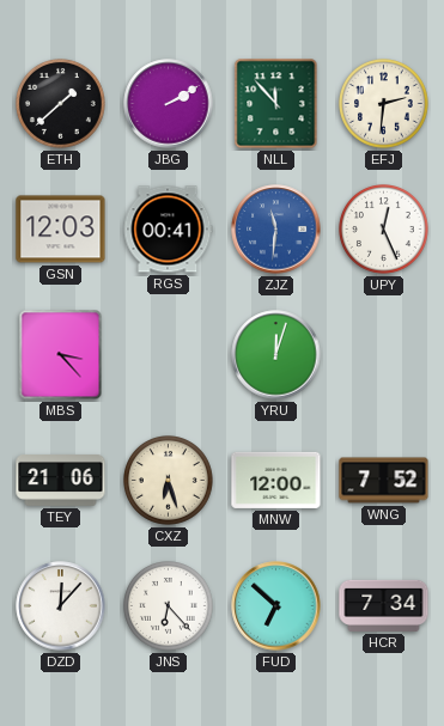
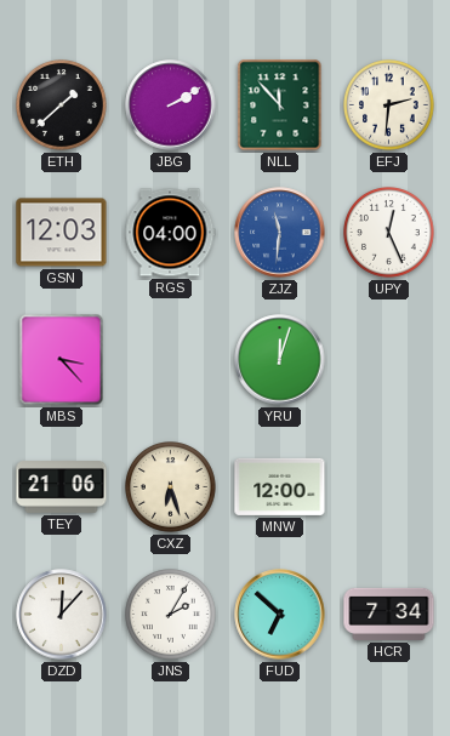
RGS: 00:41 -> 04:00 (170, 233)
WNG: 7:52 -> none (384, 481)
JNS: 6:23 -> 2:05 (171, 615)
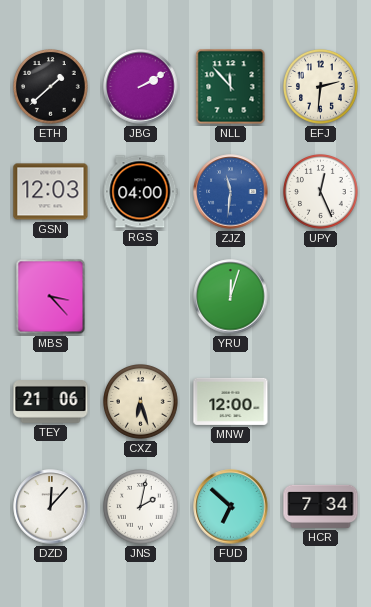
JNS: 2:05 -> 2:02 (141, 507)
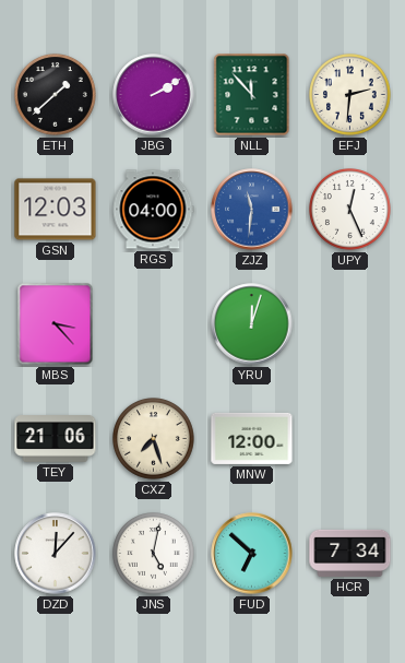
CXZ: 6:27 -> 7:27 (154, 439)
JNS: 2:02 -> 5:02 (154, 554)
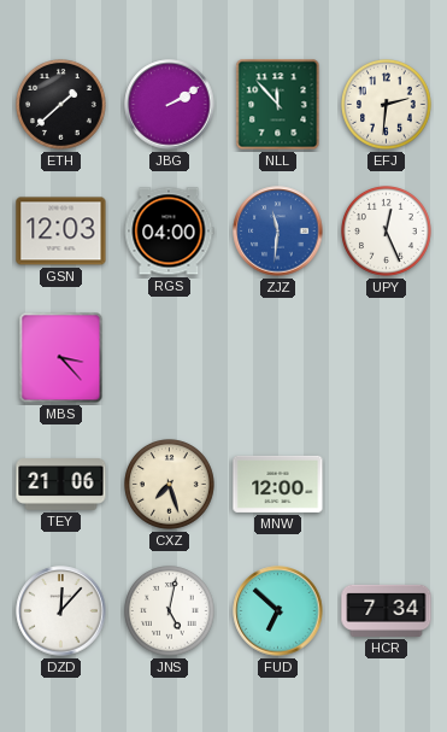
YRU: 12:03 -> none (252, 324)
